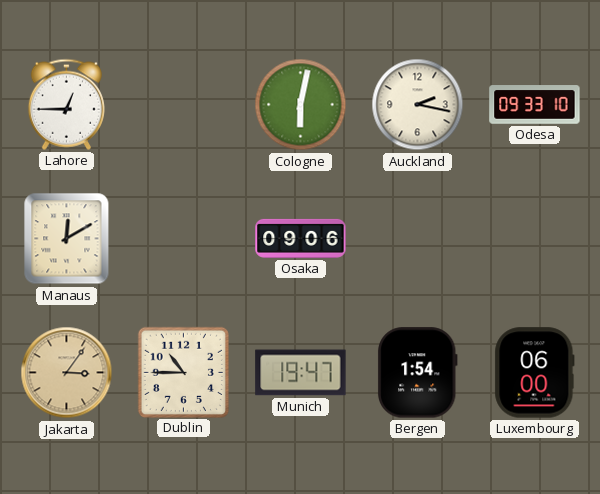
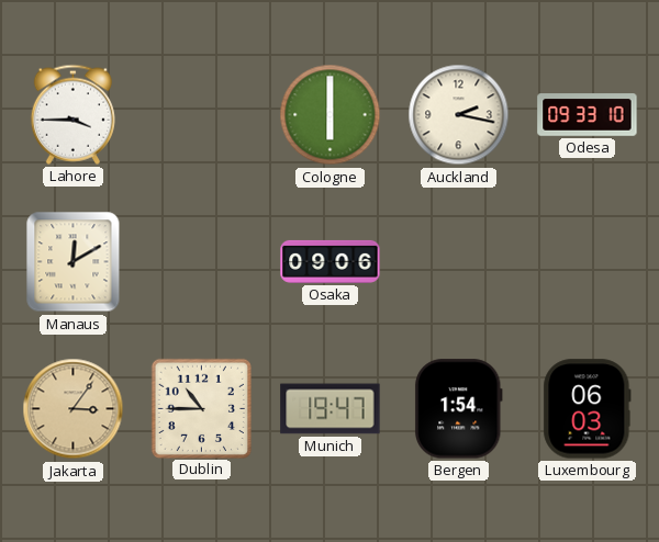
Lahore: 12:45 -> 3:45 (72, 114)
Cologne: 6:02 -> 6:00 (331, 115)
Luxembourg: 06:00 -> 06:03 (588, 409)
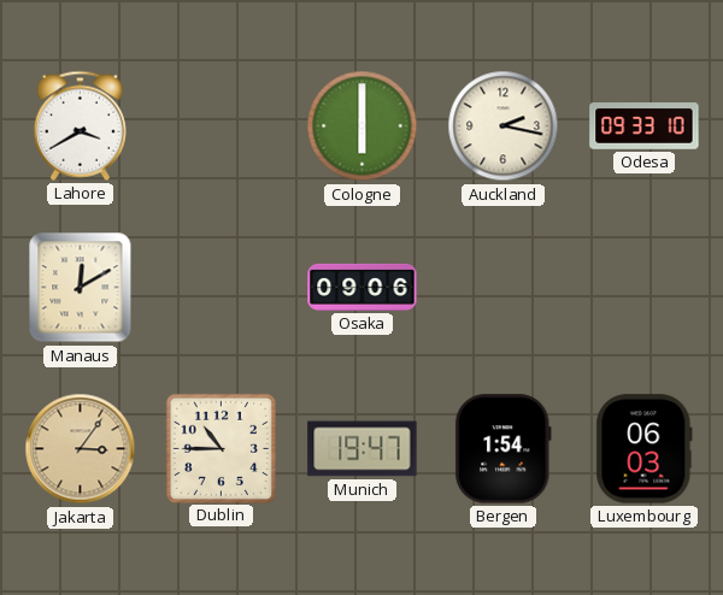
Lahore: 3:45 -> 3:40 (80, 125)
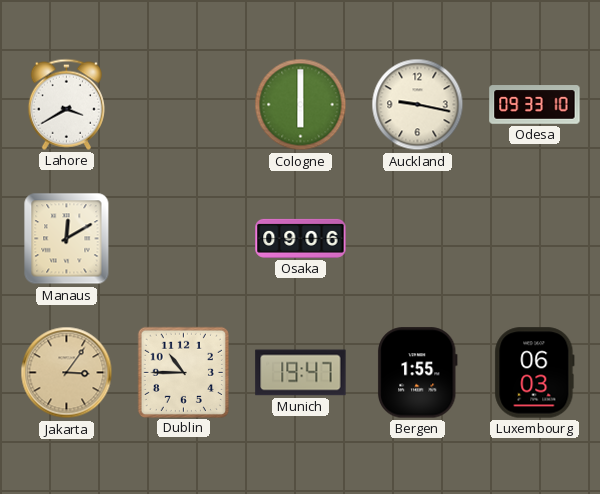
Auckland: 2:17 -> 9:17 (418, 105)
Bergen: 1:54 -> 1:55 (417, 373)
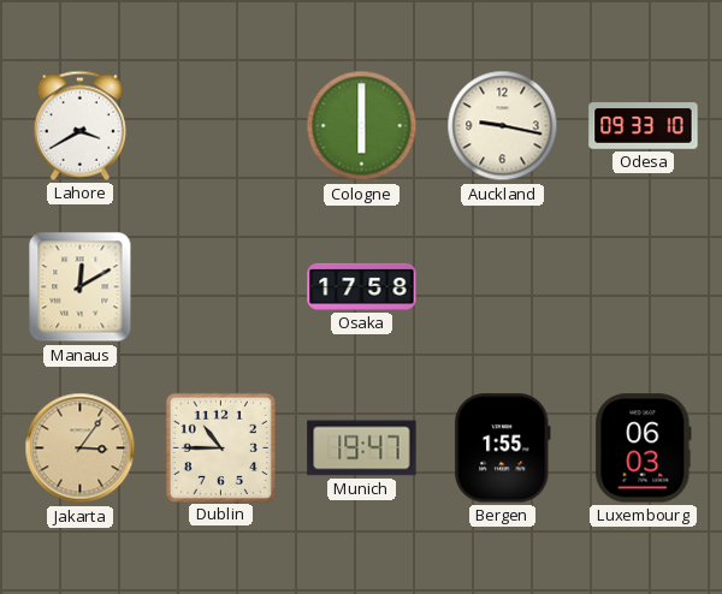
Osaka: 09:06 -> 17:58 (362, 286)
